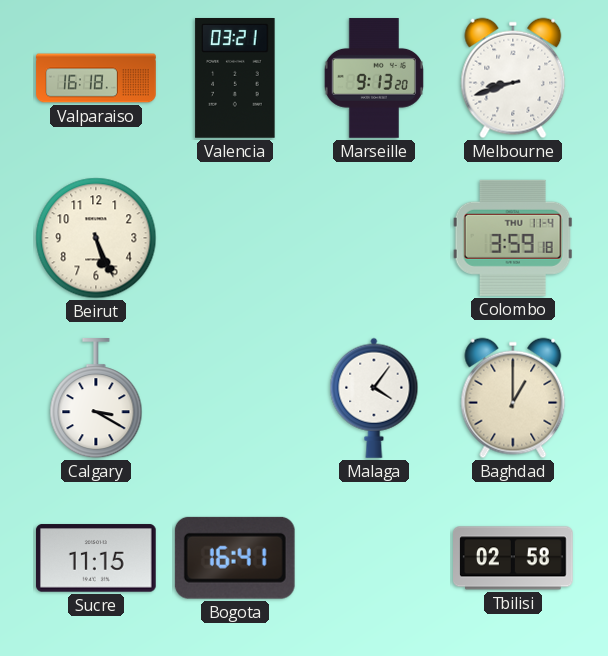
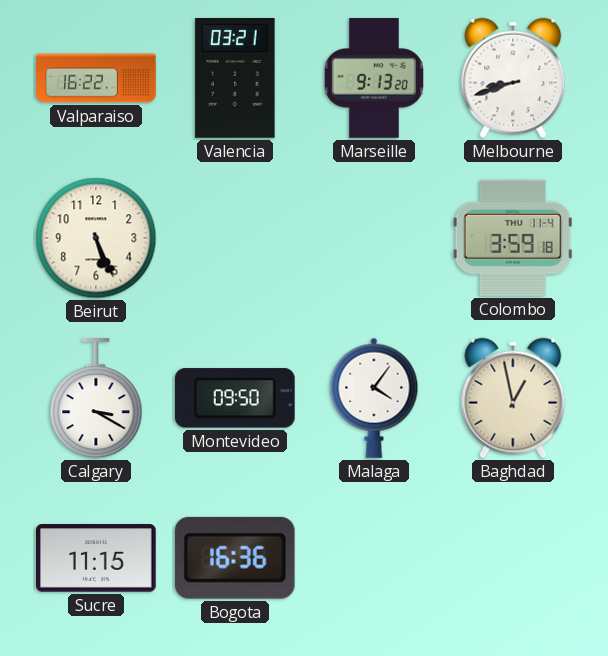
Valparaiso: 16:18 -> 16:22 (96, 78)
Montevideo: none -> 09:50 (235, 398)
Baghdad: 1:00 -> 12:58 (513, 398)
Bogota: 16:41 -> 16:36 (235, 558)
Tbilisi: 02:58 -> none (514, 558)
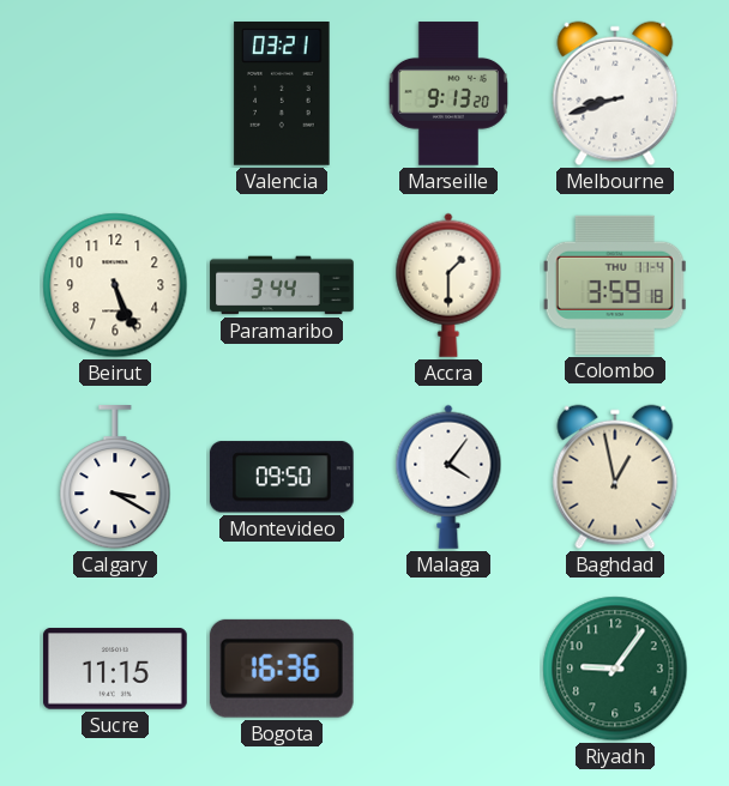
Valparaiso: 16:22 -> none (96, 78)
Paramaribo: none -> 3:44 (282, 285)
Accra: none -> 1:30 (448, 285)
Riyadh: none -> 9:06 (615, 669)
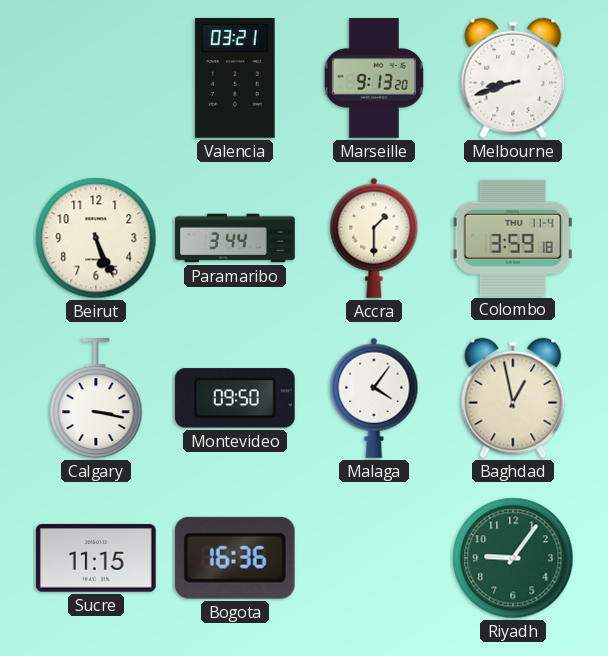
Calgary: 3:20 -> 3:17 (96, 399)
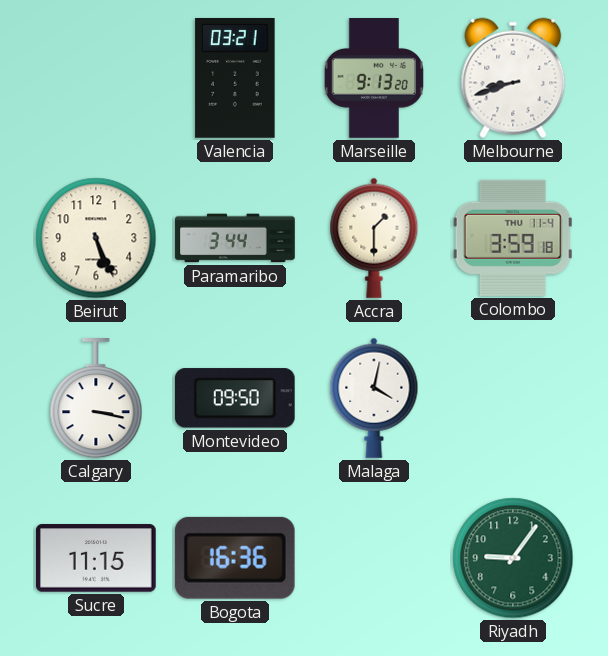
Malaga: 4:06 -> 4:02 (374, 398)
Baghdad: 12:58 -> none (513, 398)
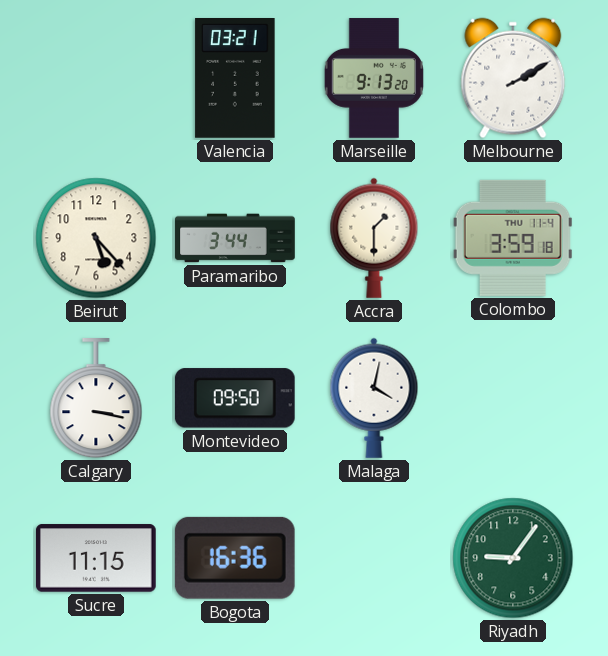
Melbourne: 8:42 -> 2:10 (513, 78)
Beirut: 5:26 -> 5:23 (96, 238)
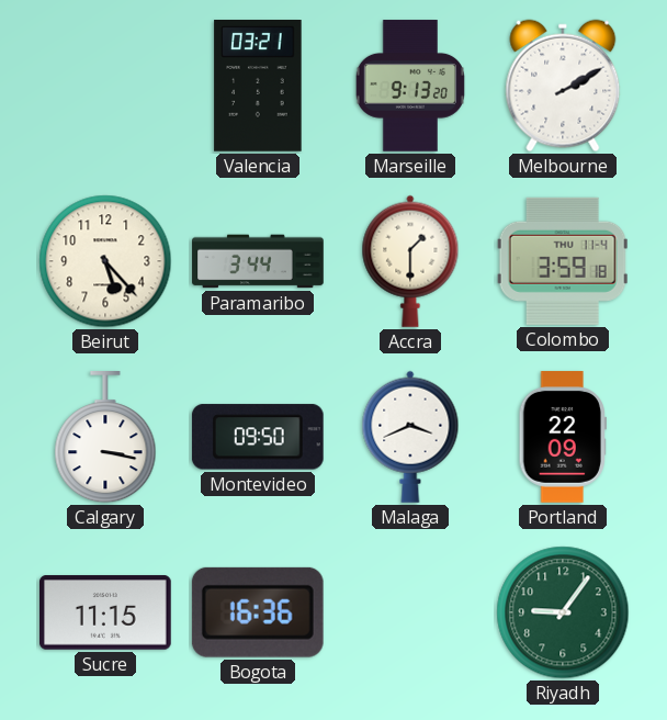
Malaga: 4:02 -> 3:41 (410, 437)
Portland: none -> 22:09 (562, 437)
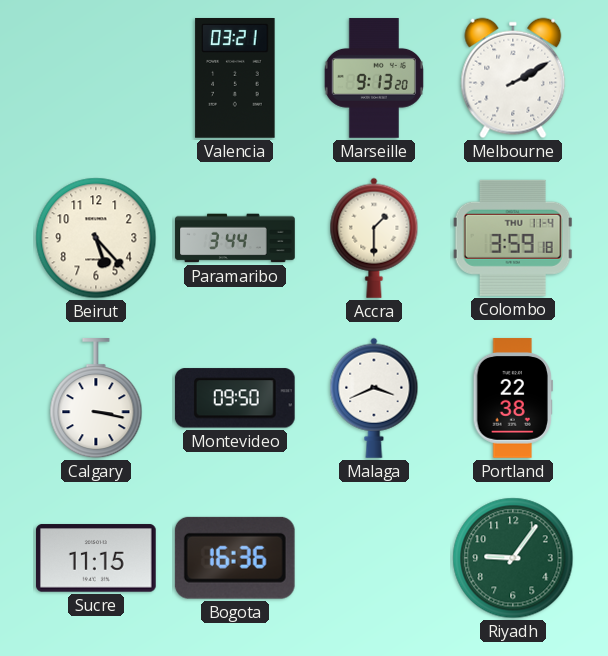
Portland: 22:09 -> 22:38 (512, 398)
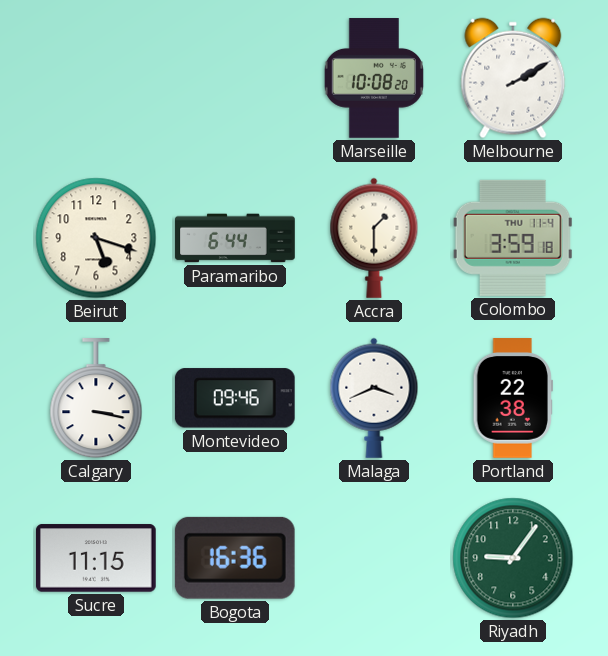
Valencia: 03:21 -> none (235, 79)
Marseille: 9:13 -> 10:08 (374, 78)
Beirut: 5:23 -> 5:18 (96, 238)
Paramaribo: 3:44 -> 6:44 (235, 238)
Montevideo: 09:50 -> 09:46 (235, 398)
